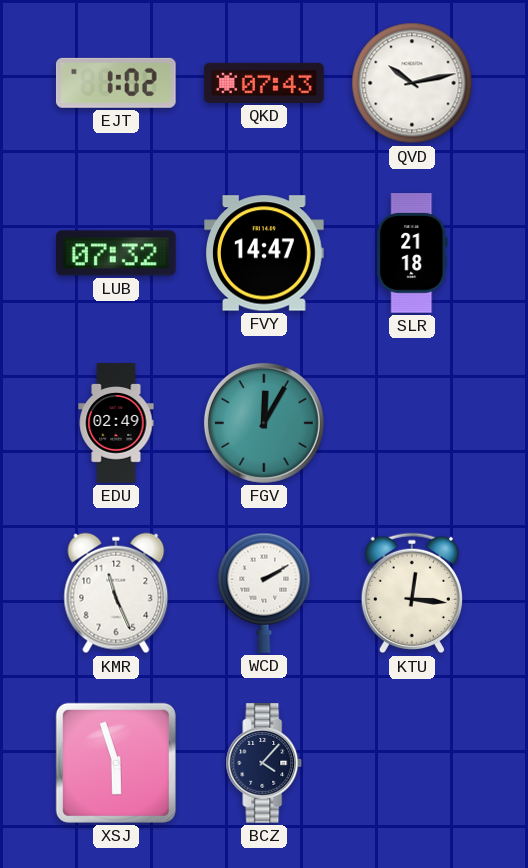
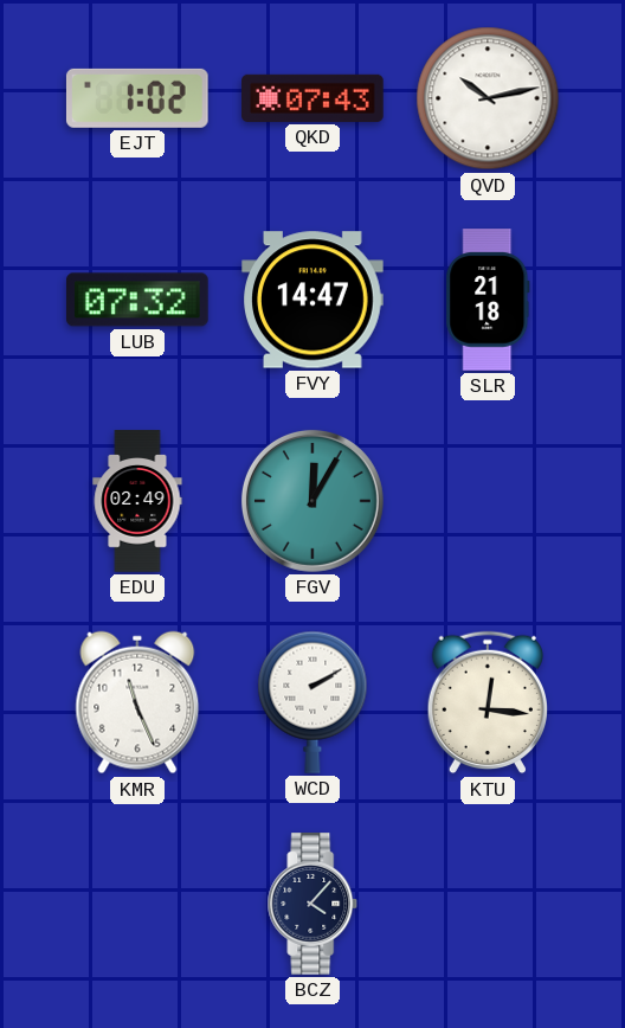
XSJ: 5:57 -> none (116, 763)
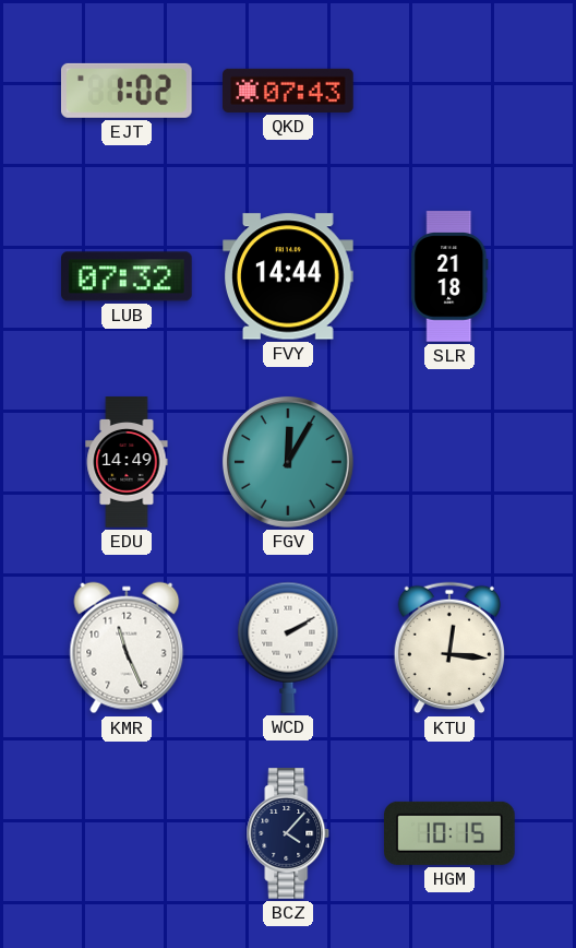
QVD: 10:13 -> none (488, 98)
FVY: 14:47 -> 14:44 (288, 276)
EDU: 02:49 -> 14:49 (127, 462)
HGM: none -> 10:15 (451, 833)
